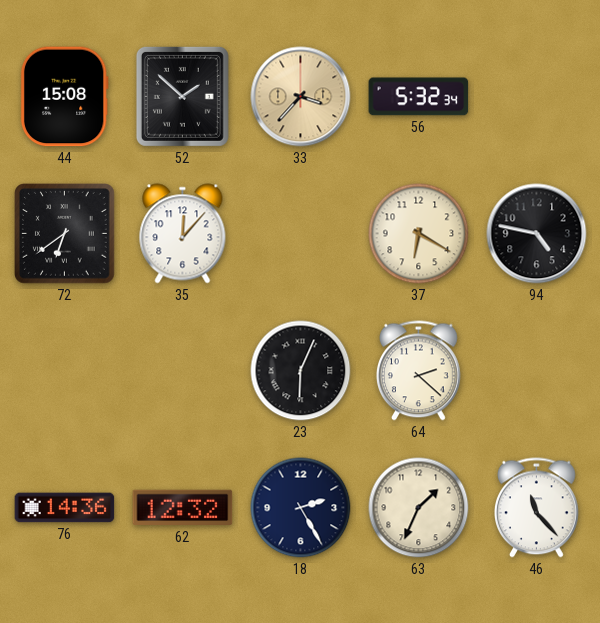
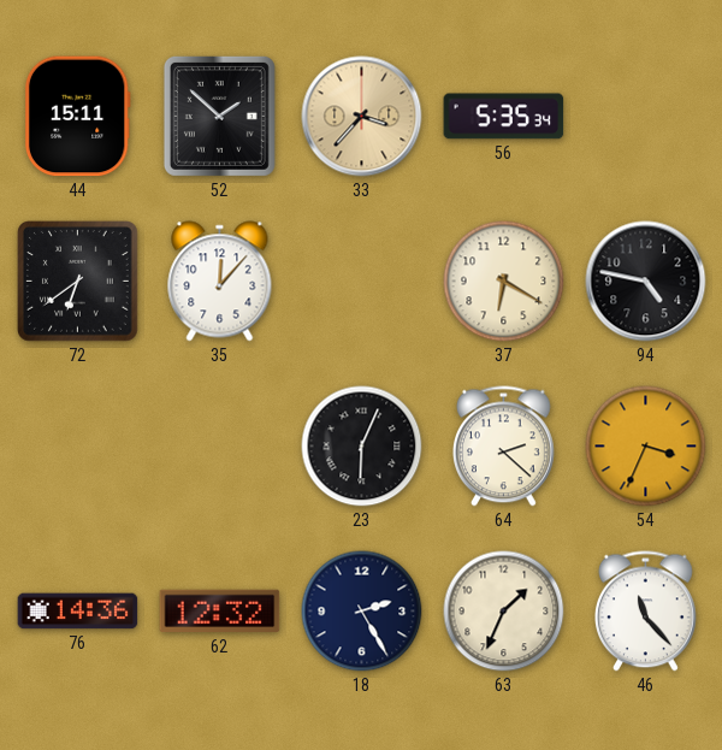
44: 15:08 -> 15:11 (77, 117)
56: 5:32 -> 5:35 (504, 117)
54: none -> 3:34 (646, 447)
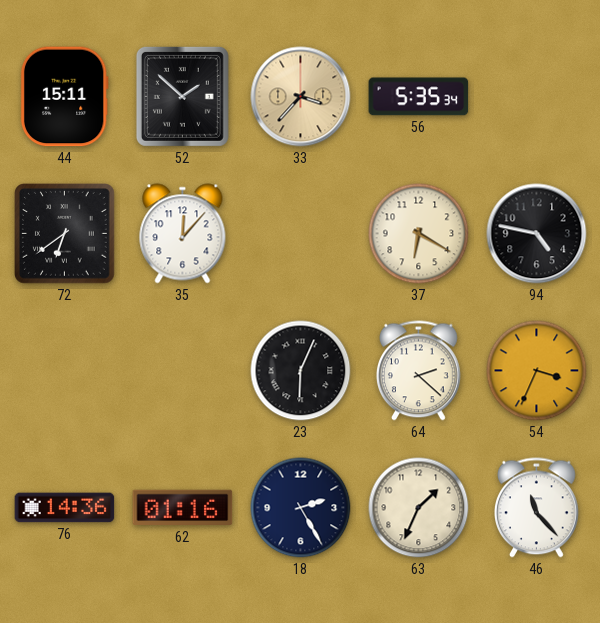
62: 12:32 -> 01:16 (183, 508)
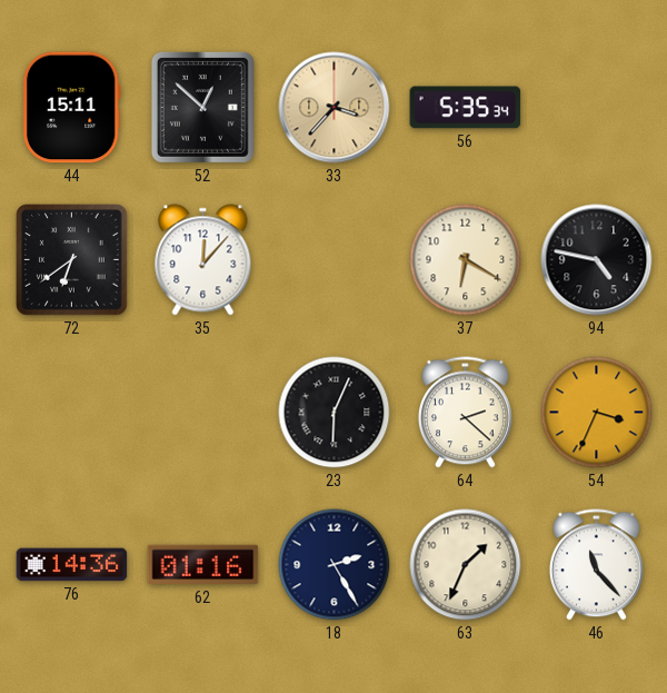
52: 1:52 -> 12:52 (202, 107)
